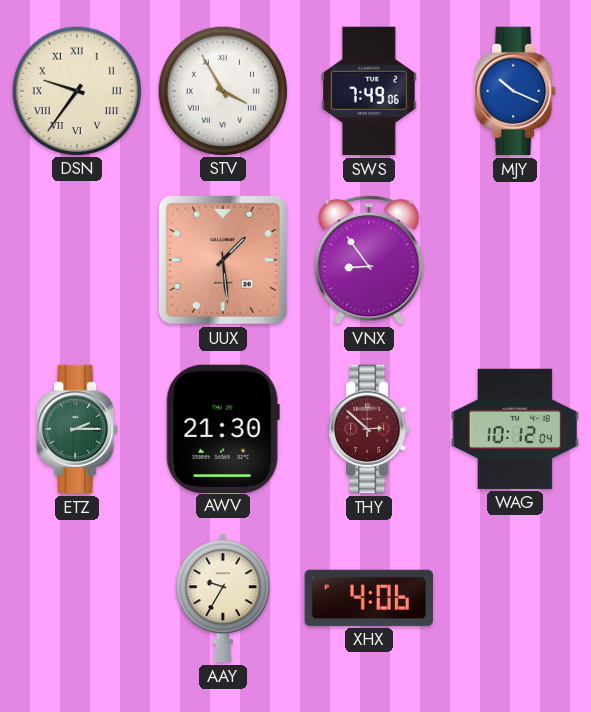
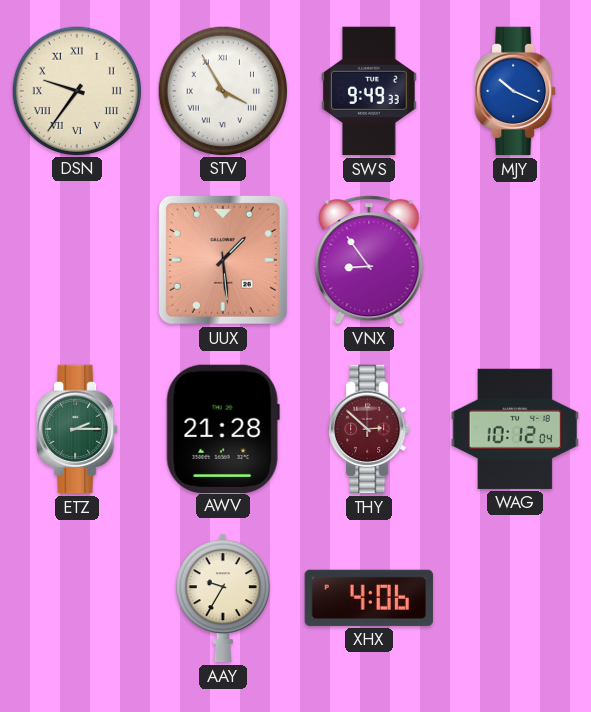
SWS: 7:49 -> 9:49 (369, 91)
AWV: 21:30 -> 21:28 (223, 428)
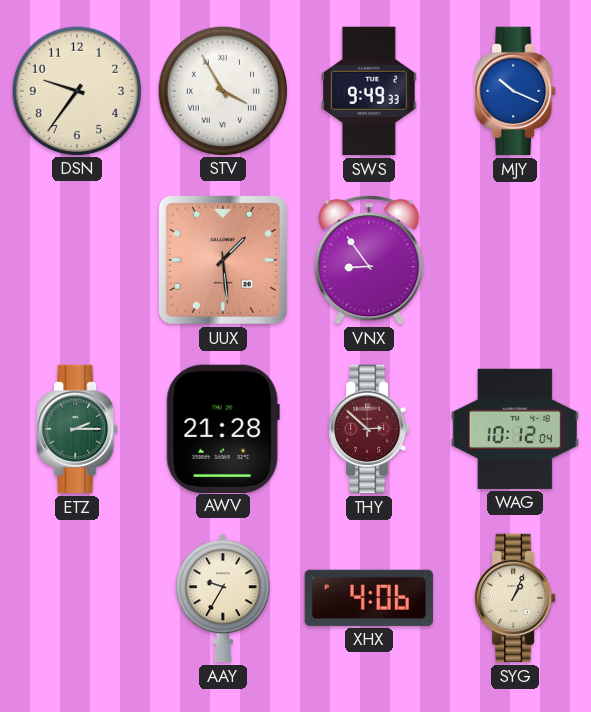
DSN numerals: Roman -> Arabic (76, 90)
SYG: none -> 1:04 (515, 598)
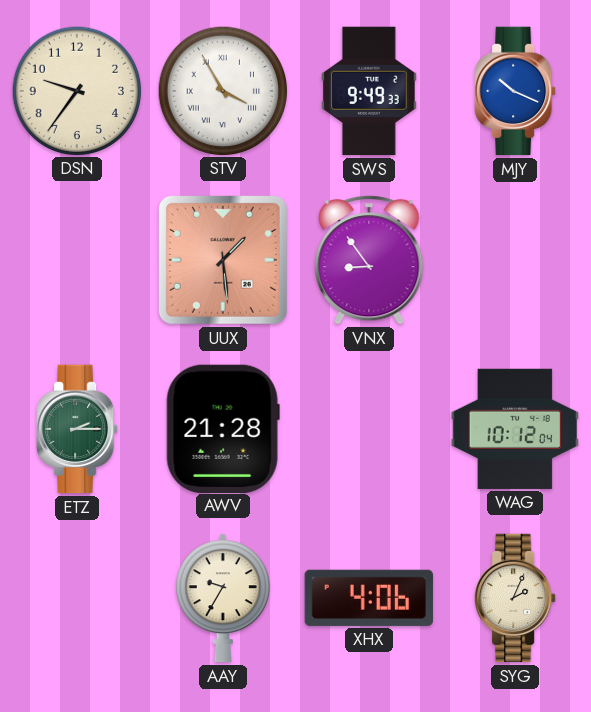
THY: 2:52 -> none (369, 429)
SYG: 1:04 -> 2:04 (515, 598)
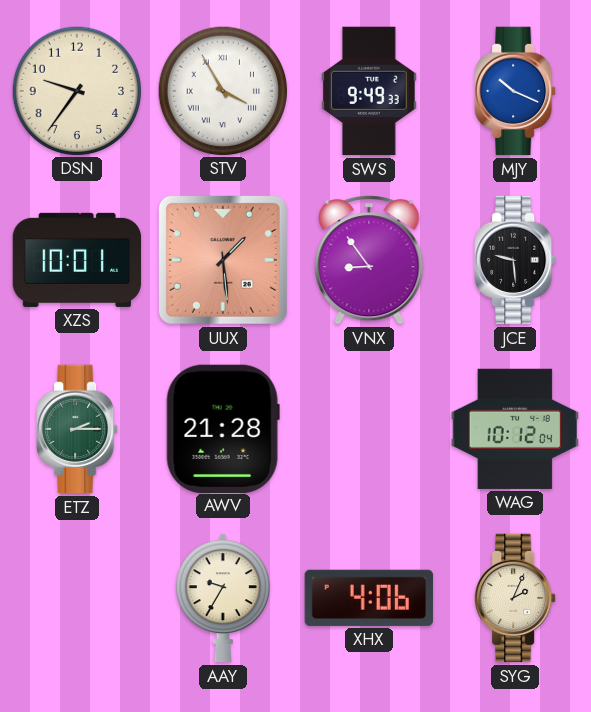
XZS: none -> 10:01 (77, 260)
JCE: none -> 9:29 (515, 260)
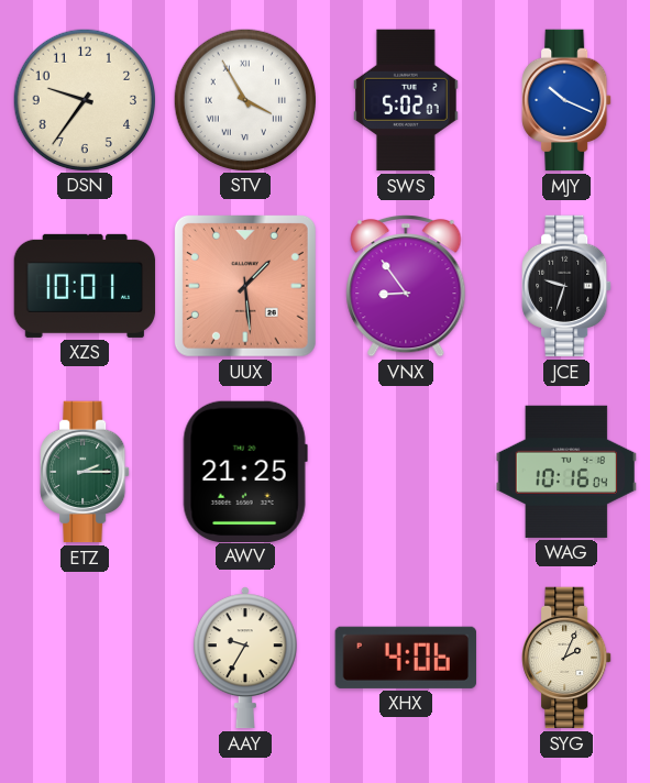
SWS: 9:49 -> 5:02 (406, 100)
JCE: 9:29 -> 9:33 (566, 286)
AWV: 21:28 -> 21:25 (245, 471)
WAG: 10:12 -> 10:16 (565, 472)
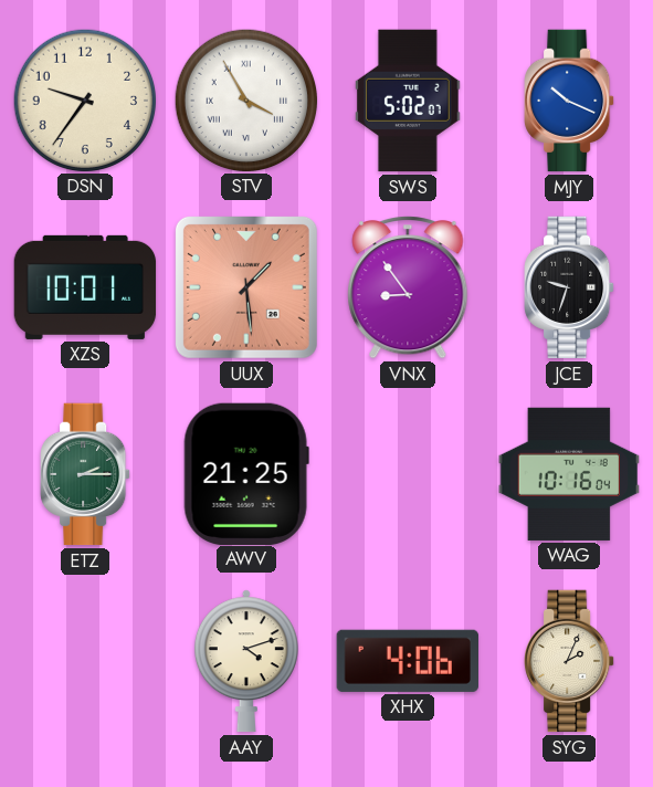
AAY: 9:35 -> 4:12 (246, 661)
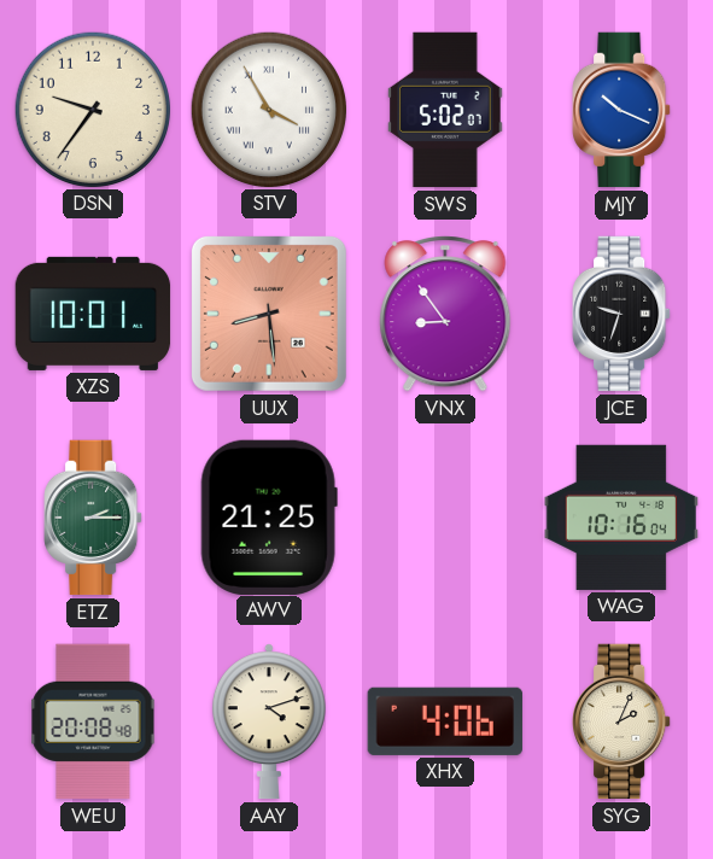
UUX: 1:29 -> 8:29 (269, 314)
WEU: none -> 20:08 (93, 721)
